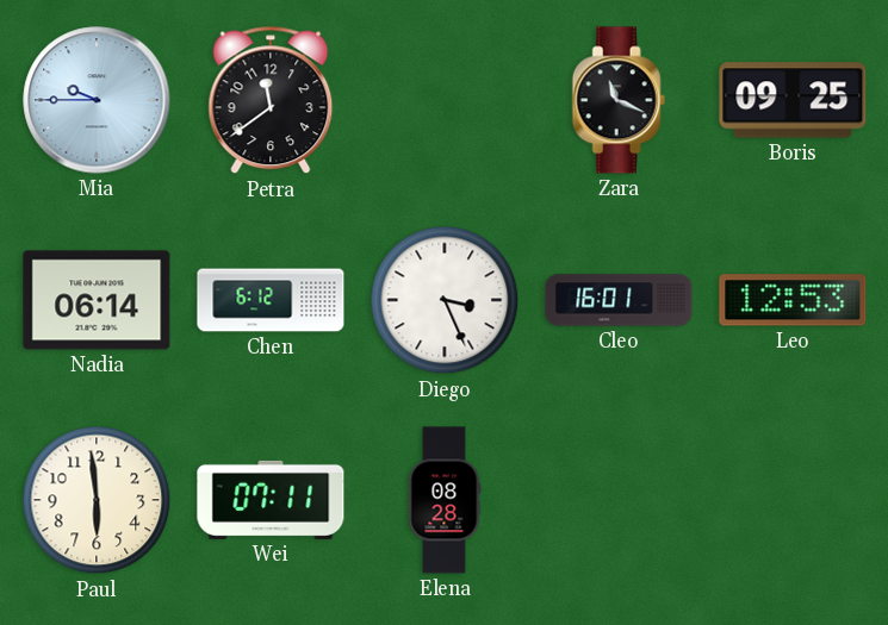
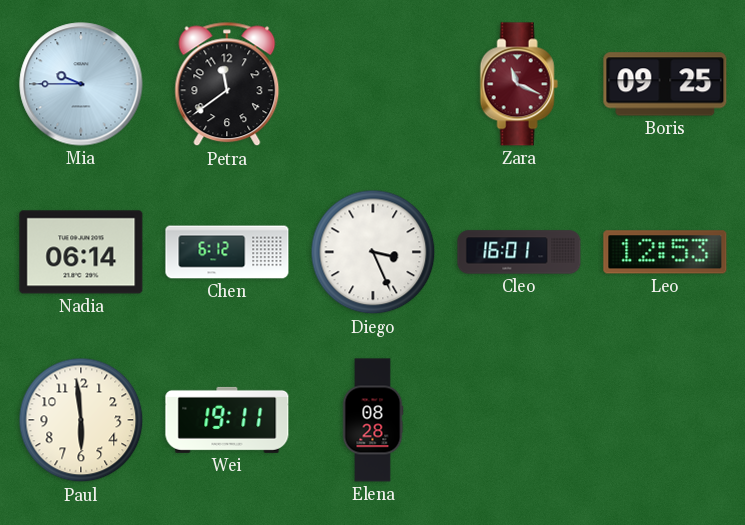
Zara dial: black -> burgundy (519, 84)
Wei: 07:11 -> 19:11 (227, 420)
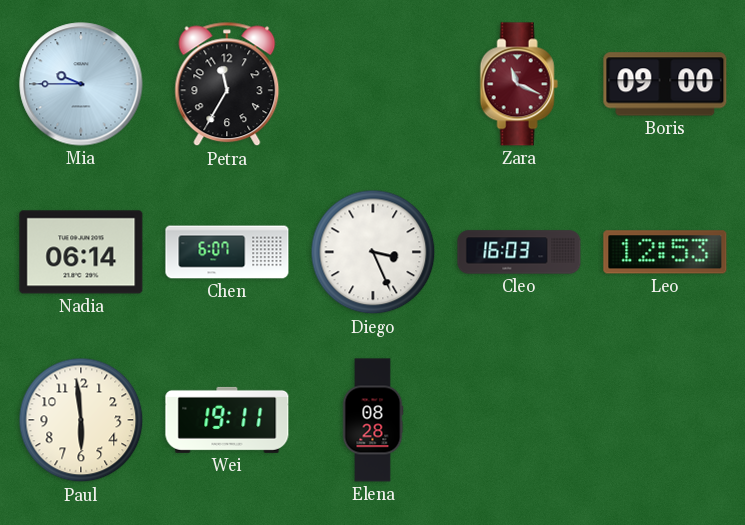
Petra: 11:39 -> 11:35 (227, 84)
Boris: 09:25 -> 09:00 (665, 84)
Chen: 6:12 -> 6:07 (227, 252)
Cleo: 16:01 -> 16:03 (519, 252)
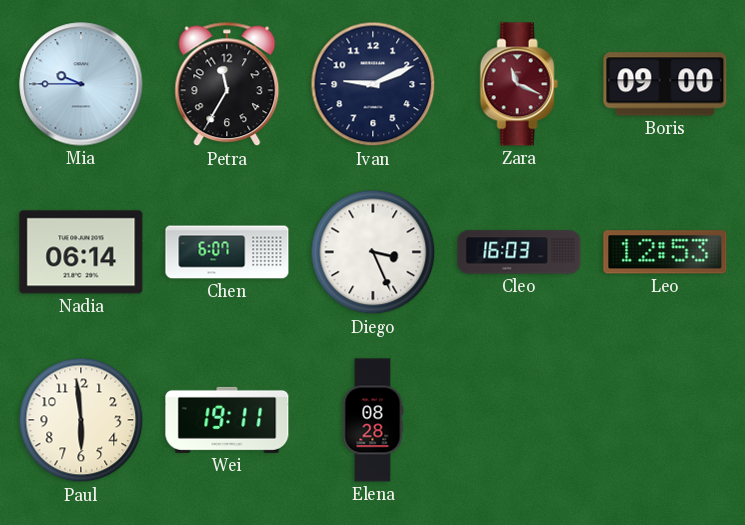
Ivan: none -> 9:11 (373, 84)
